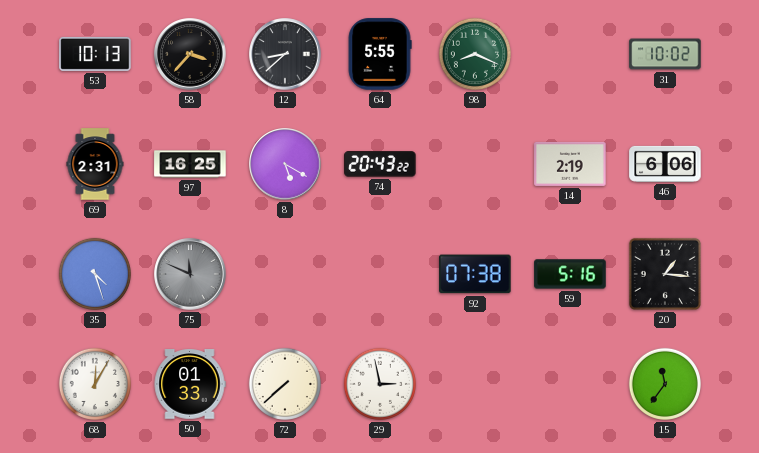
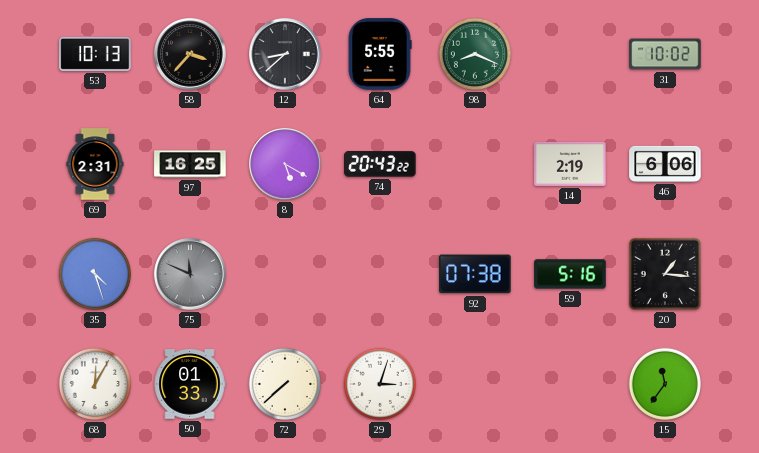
29: 2:58 -> 3:03 (380, 384)
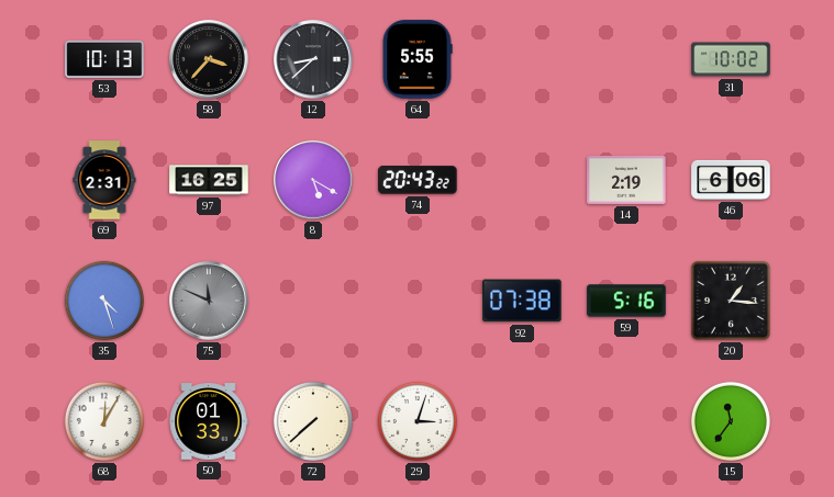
98: 8:19 -> none (475, 54)
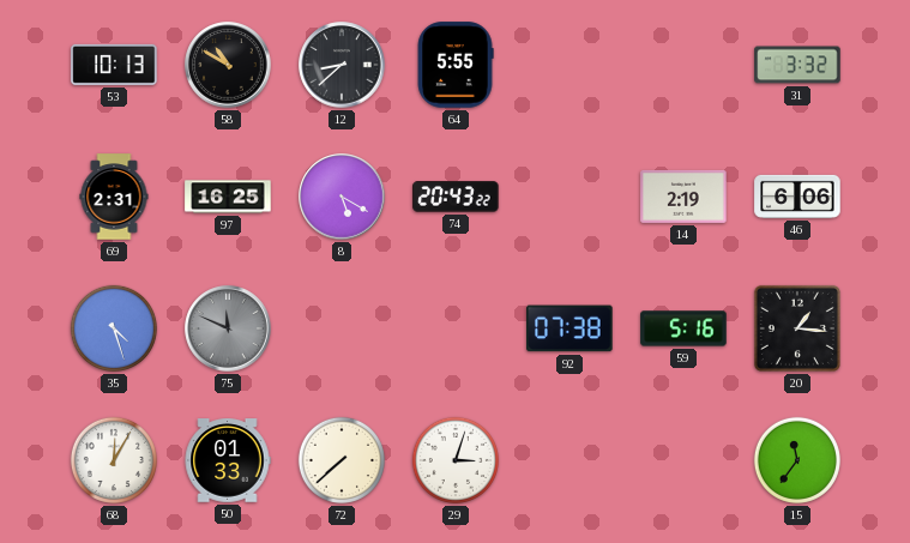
58: 3:37 -> 10:50 (228, 65)
31: 10:02 -> 3:32 (797, 65)
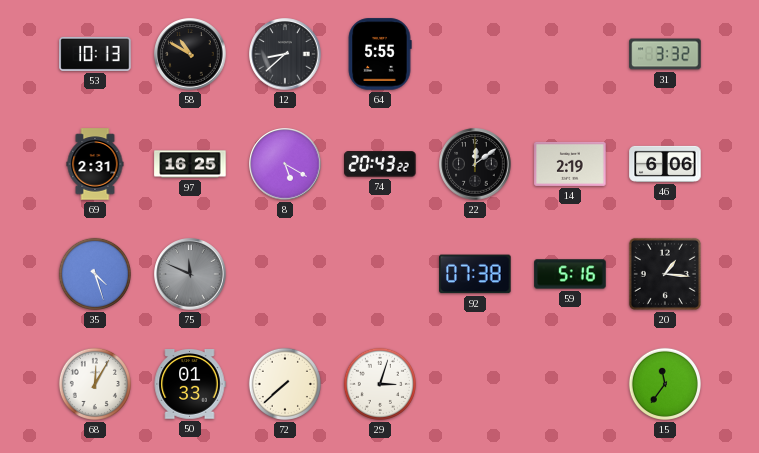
22: none -> 12:09 (475, 164)
